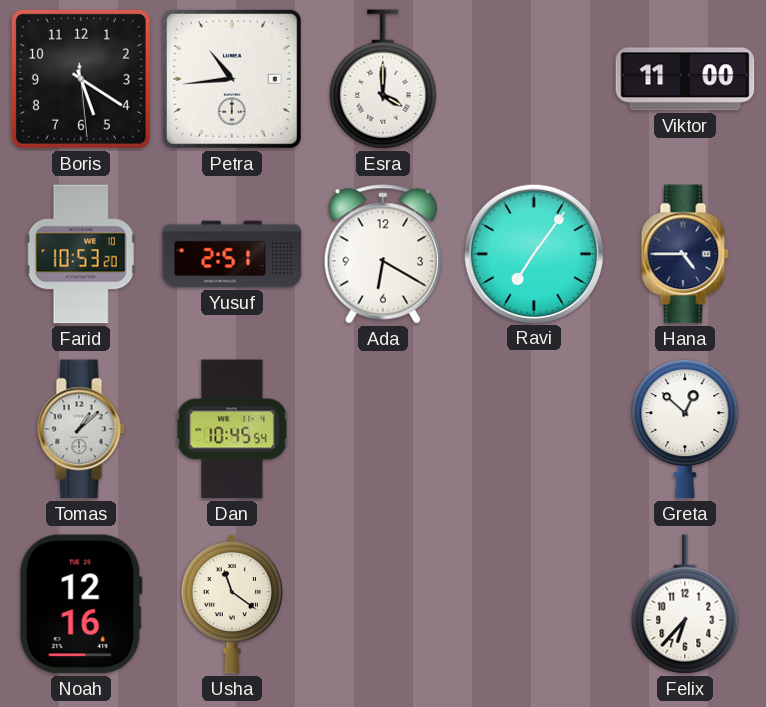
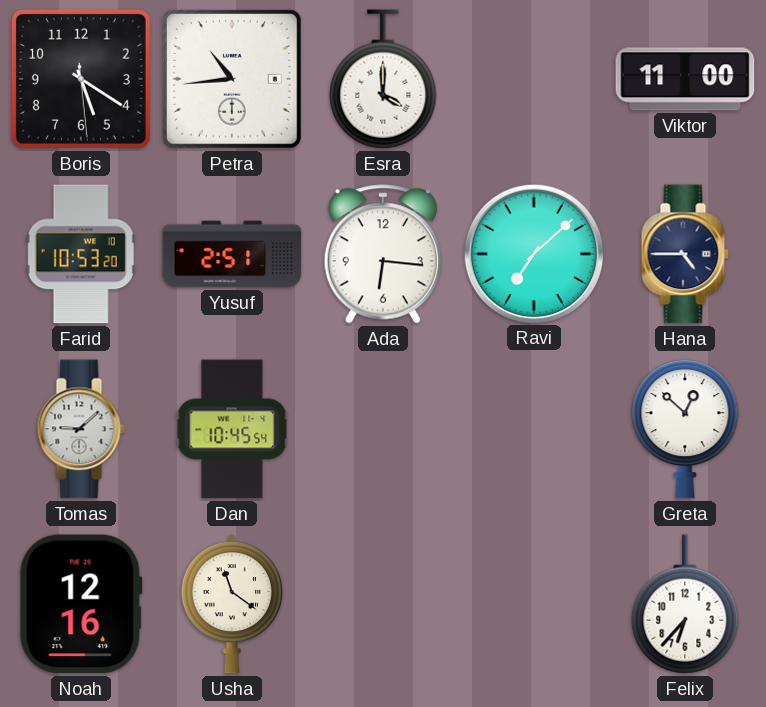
Ada: 6:20 -> 6:16 (382, 254)
Ravi: 7:06 -> 7:08 (533, 253)
Tomas: 1:08 -> 9:08 (81, 429)
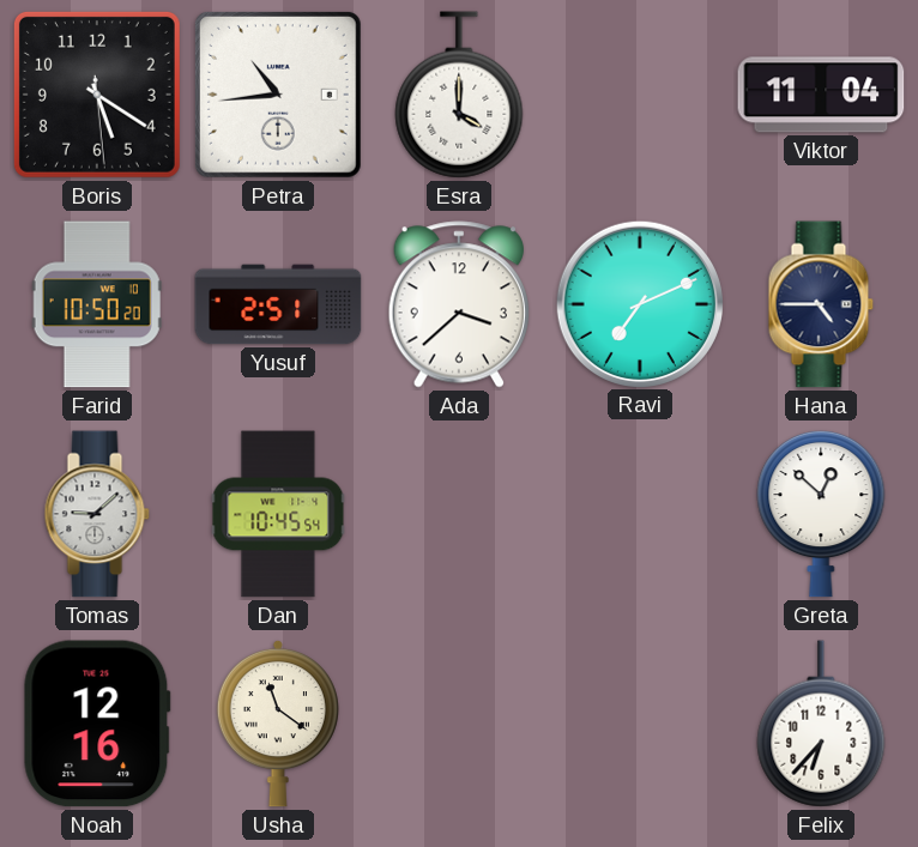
Viktor: 11:00 -> 11:04 (821, 95)
Farid: 10:53 -> 10:50 (97, 304)
Ada: 6:16 -> 3:38 (458, 304)
Ravi: 7:08 -> 7:11 (639, 303)
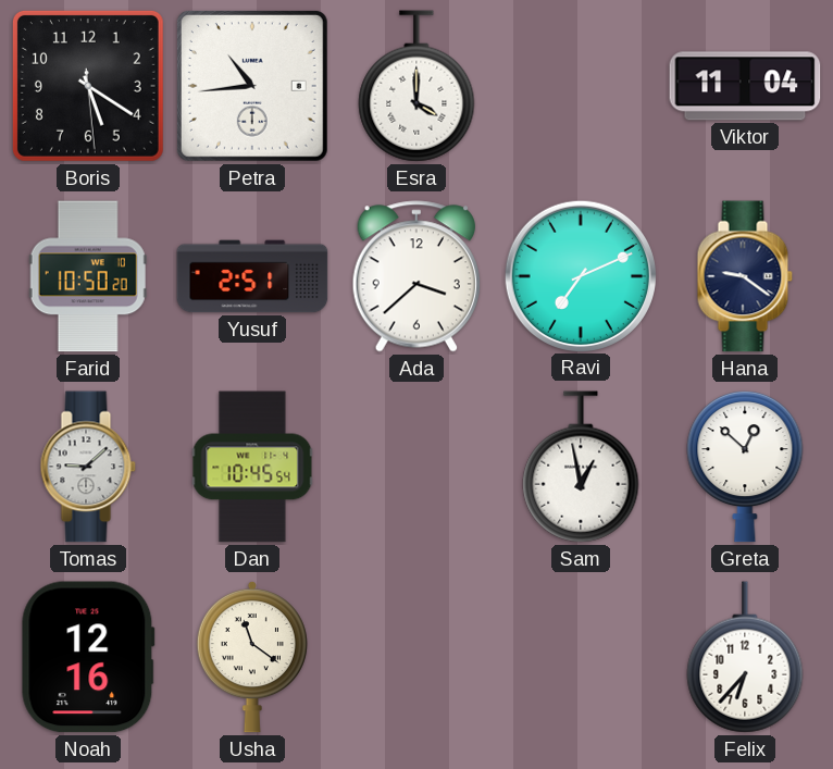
Hana: 4:45 -> 9:21 (745, 276)
Sam: none -> 12:58 (581, 467)
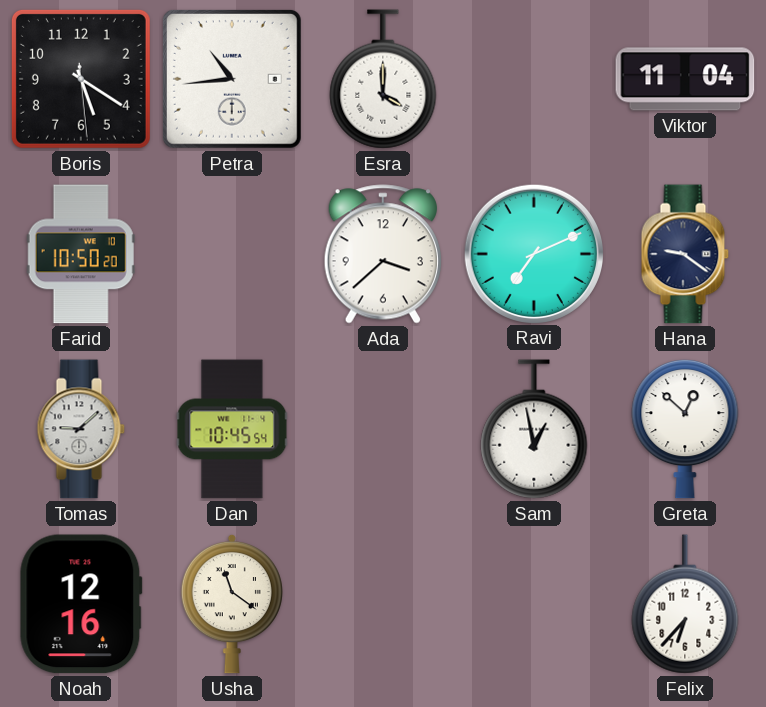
Yusuf: 2:51 -> none (252, 276)
